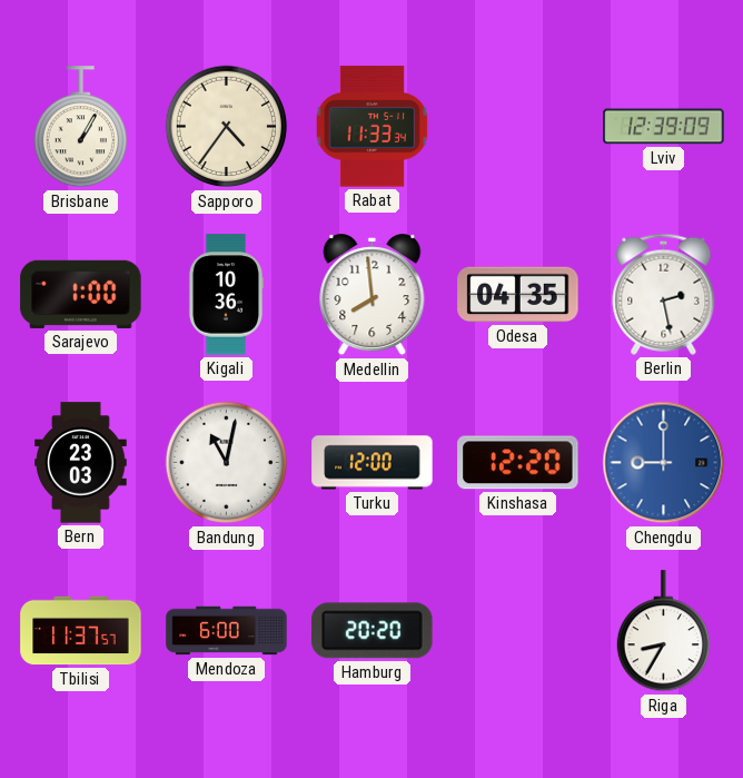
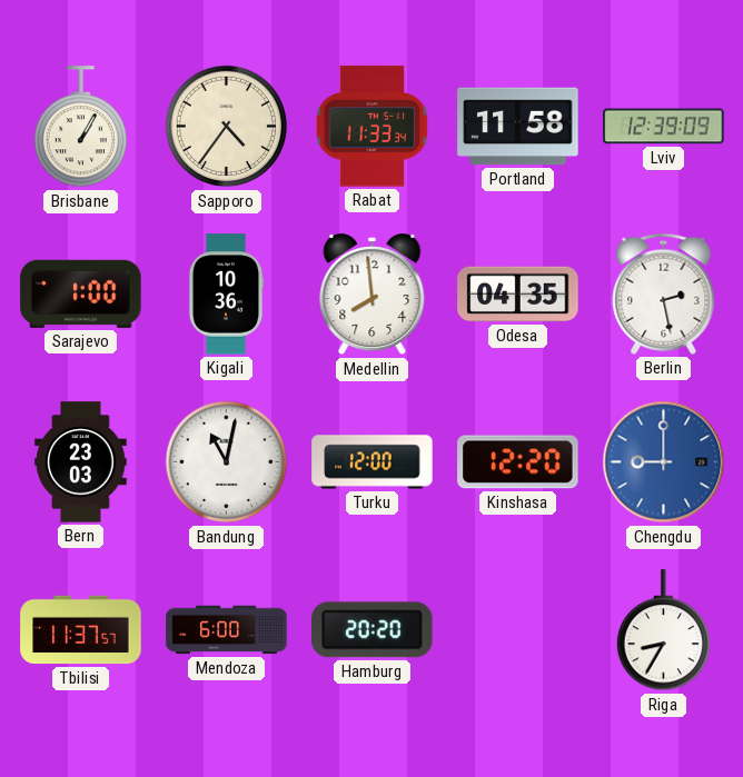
Portland: none -> 11:58 (518, 127)
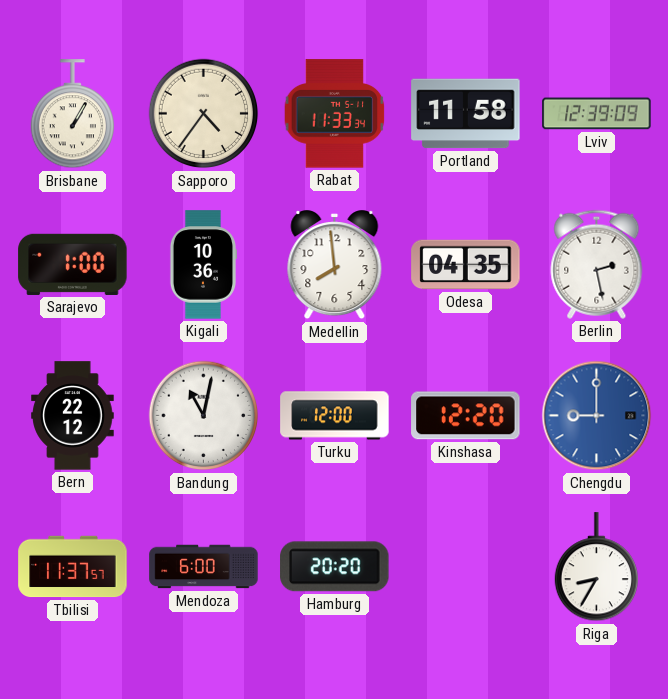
Bern: 23:03 -> 22:12 (73, 416)
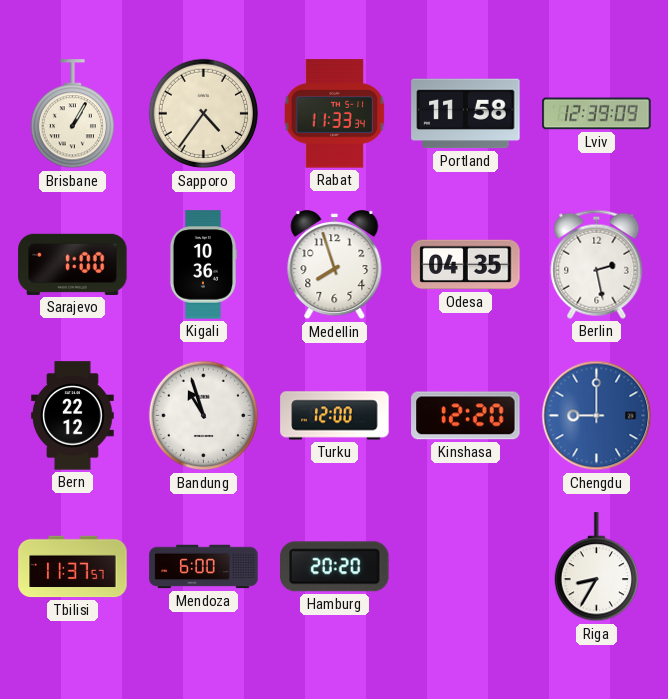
Medellin: 7:59 -> 7:57 (335, 265)
Bandung: 11:02 -> 10:57 (204, 416)
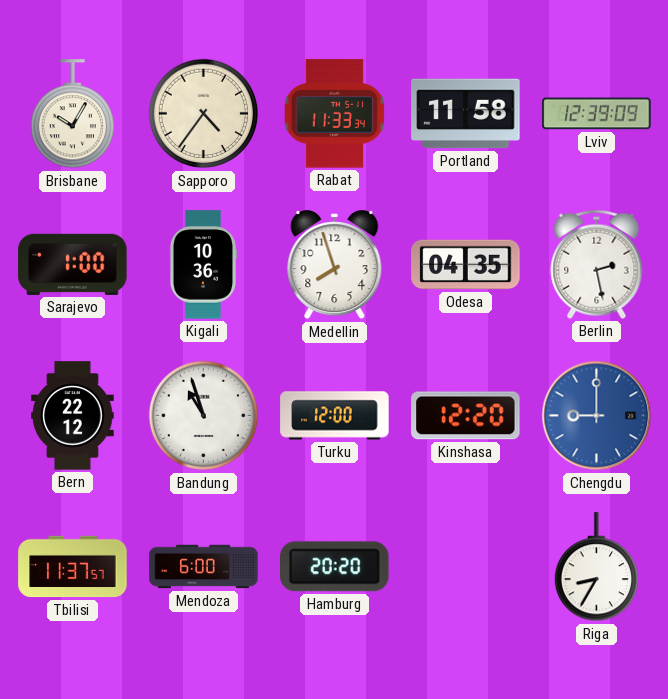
Brisbane: 1:05 -> 10:05 (72, 114)
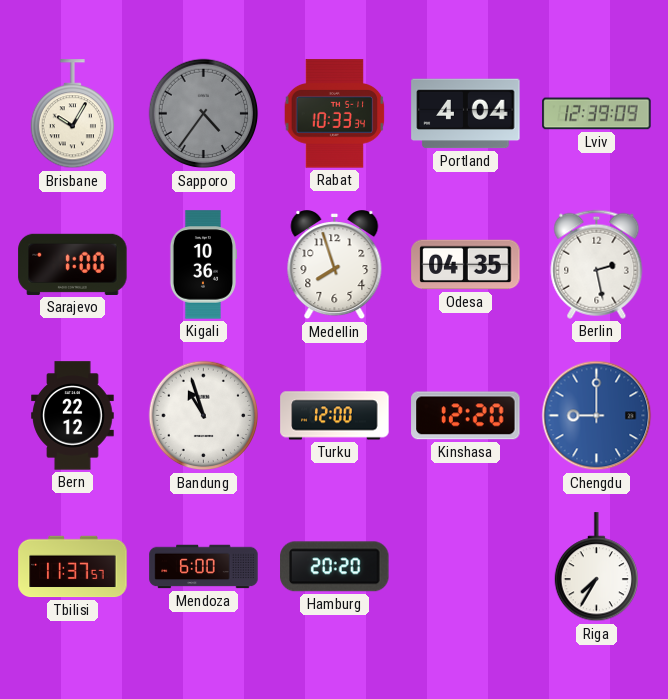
Sapporo dial: cream -> grey (204, 114)
Rabat: 11:33 -> 10:33 (335, 114)
Portland: 11:58 -> 4:04 (466, 114)
Riga: 8:35 -> 7:35 (596, 567)
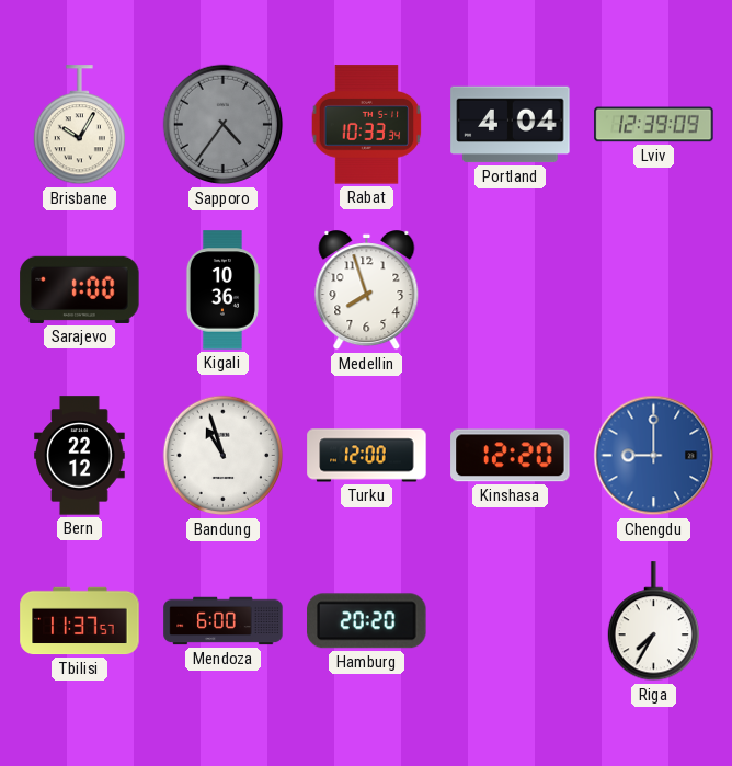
Odesa: 04:35 -> none (466, 265)
Berlin: 2:28 -> none (597, 264)
